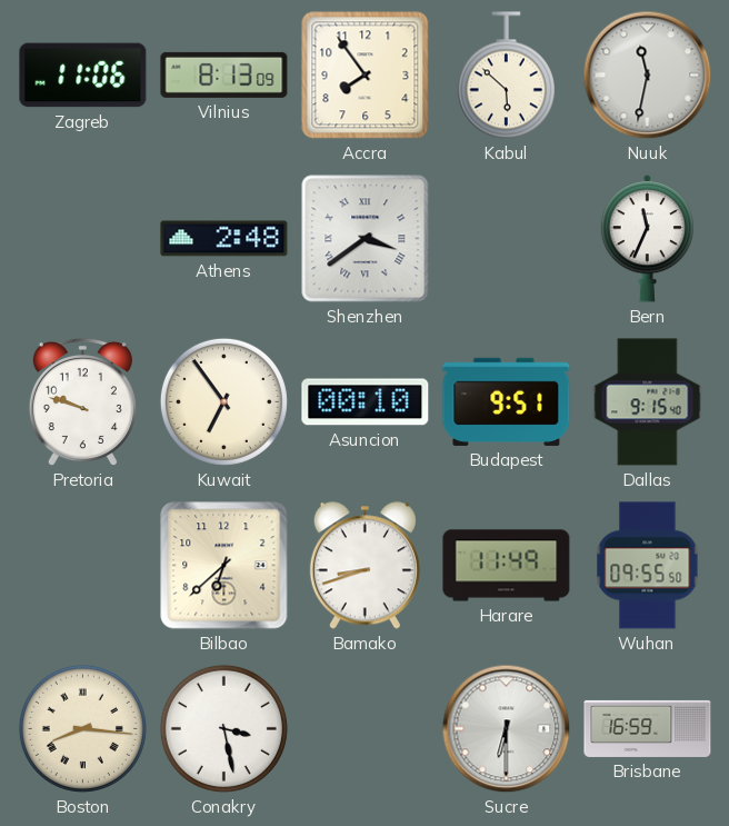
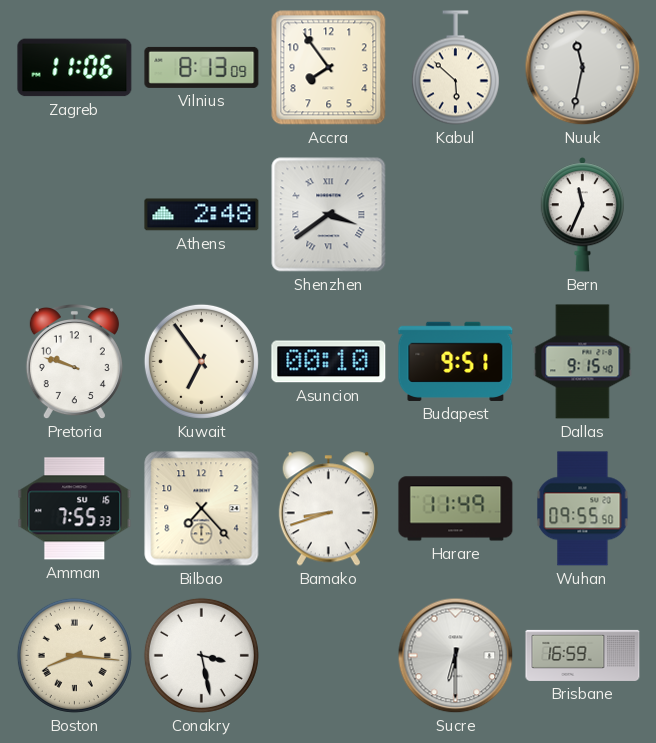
Amman: none -> 7:55 (75, 509)
Bilbao: 6:38 -> 7:23 (202, 509)
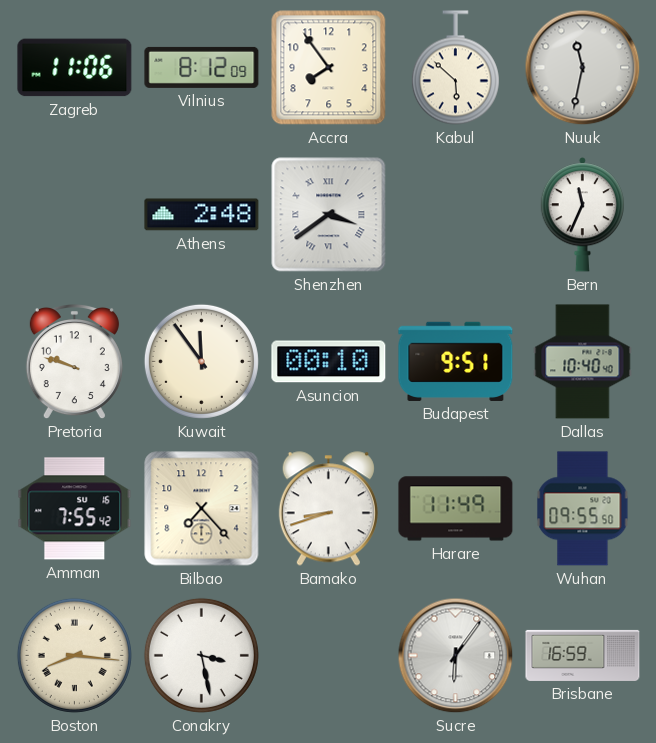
Vilnius: 8:13 -> 8:12 (202, 67)
Kuwait: 6:54 -> 11:54 (201, 361)
Dallas: 9:15 -> 10:40 (583, 362)
Amman: 7:55:33 -> 7:55:42 (75, 509)
Sucre: 6:30 -> 6:06 (456, 656)
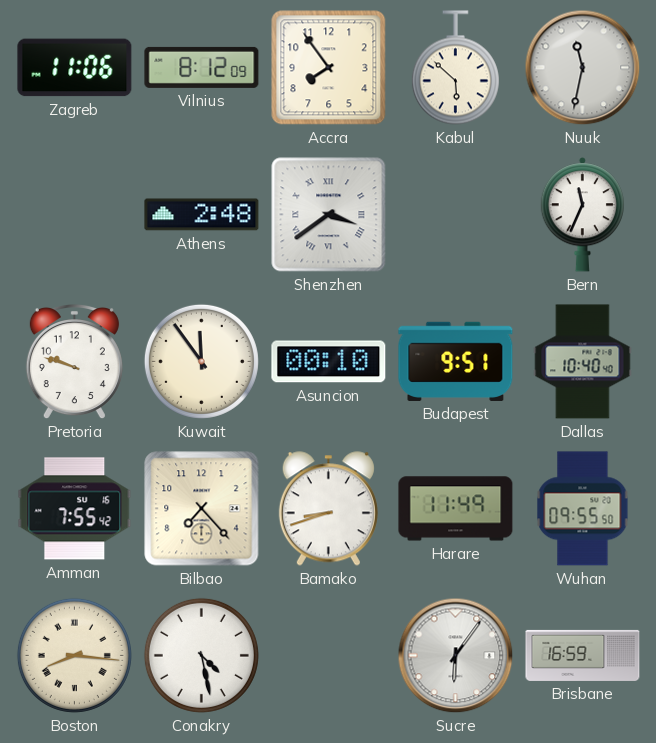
Conakry: 3:28 -> 4:28 (201, 655)
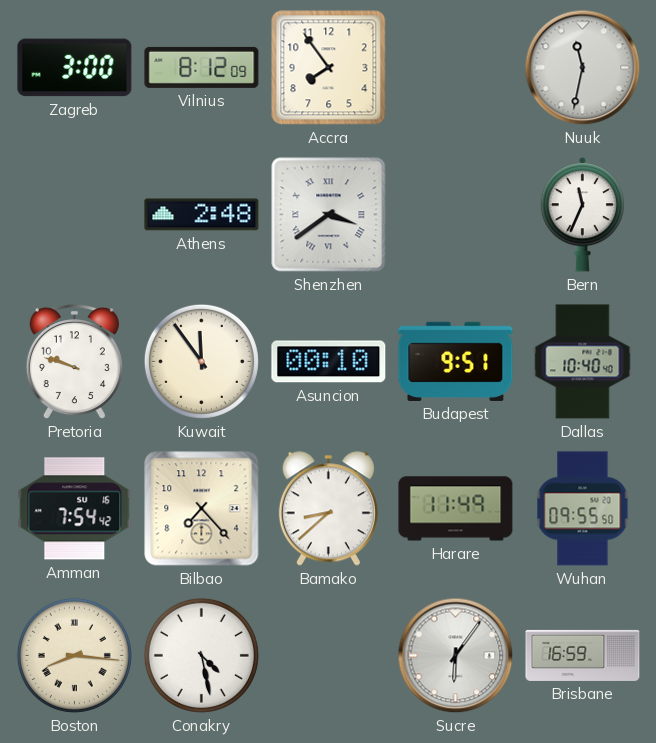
Zagreb: 11:06 -> 3:00 (75, 68)
Kabul: 5:52 -> none (455, 68)
Amman: 7:55 -> 7:54 (75, 509)
Bamako: 8:42 -> 8:38 (328, 509)
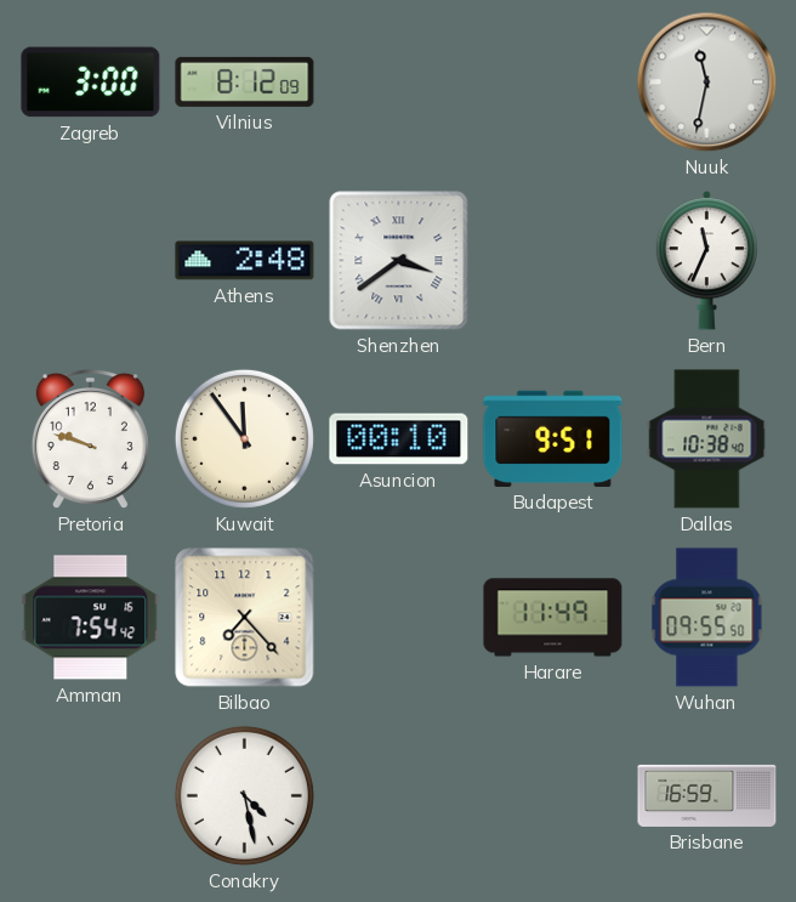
Accra: 7:54 -> none (329, 68)
Dallas: 10:40 -> 10:38 (707, 439)
Bamako: 8:38 -> none (328, 509)
Boston: 8:16 -> none (74, 655)
Sucre: 6:06 -> none (456, 656)
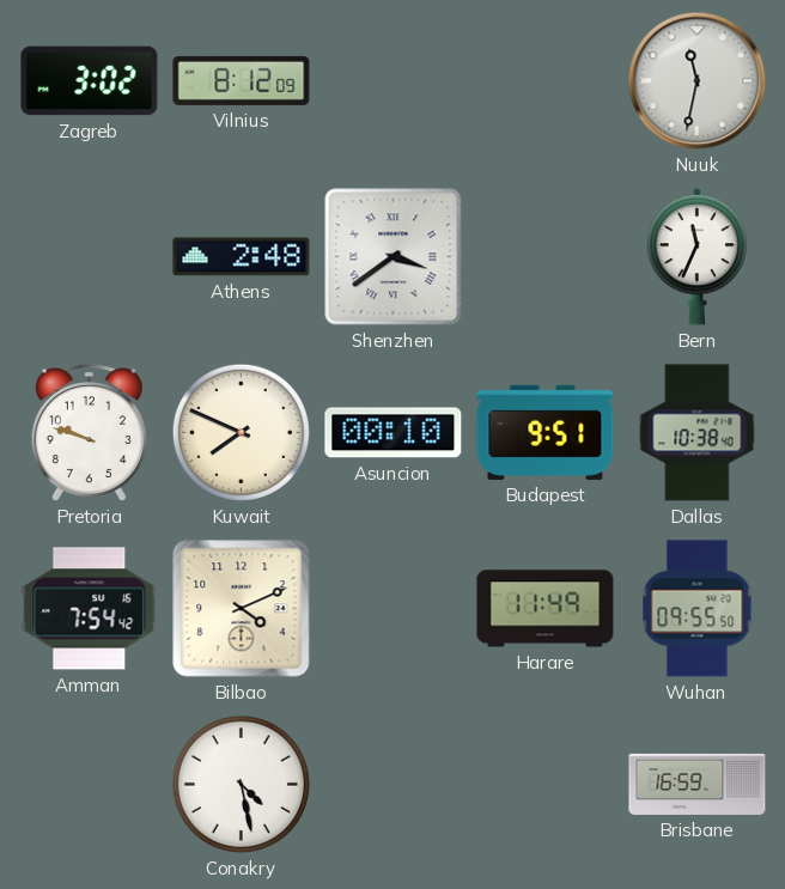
Zagreb: 3:00 -> 3:02 (90, 81)
Kuwait: 11:54 -> 7:49 (241, 432)
Bilbao: 7:23 -> 4:11 (242, 609)
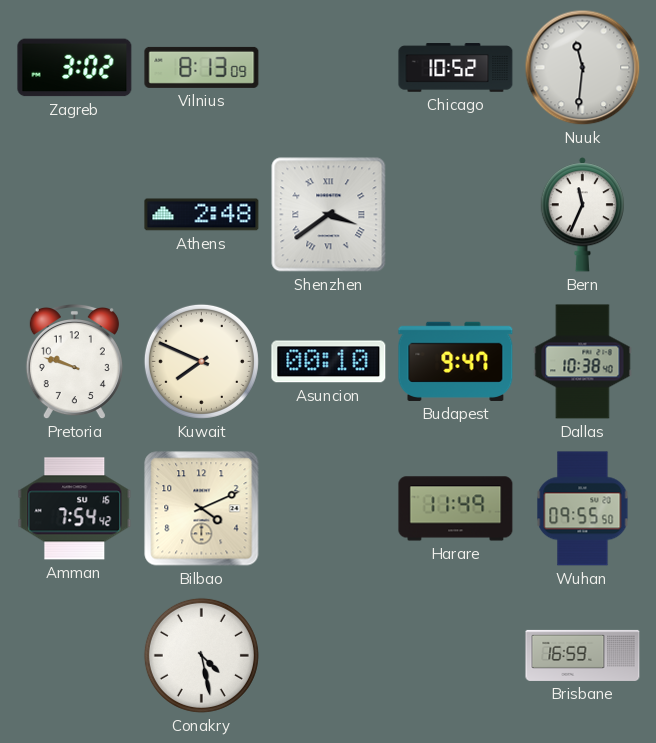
Vilnius: 8:12 -> 8:13 (202, 67)
Chicago: none -> 10:52 (456, 68)
Nuuk: 11:32 -> 11:31 (583, 68)
Budapest: 9:51 -> 9:47 (456, 361)
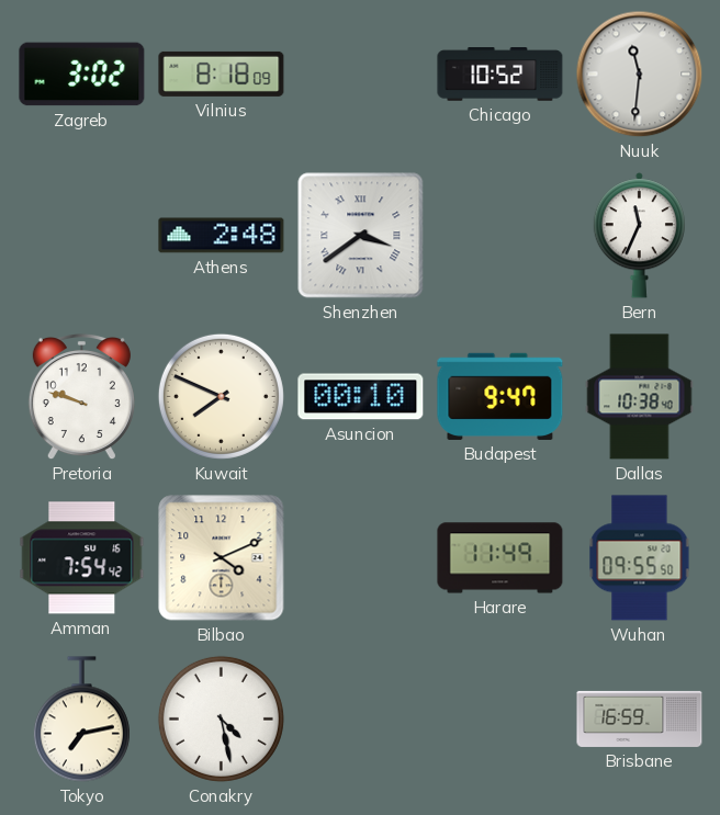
Vilnius: 8:13 -> 8:18 (222, 73)
Tokyo: none -> 7:13 (81, 720)
